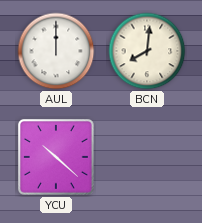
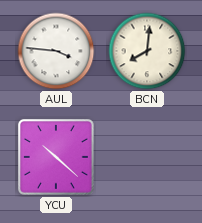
AUL: 12:00 -> 3:46 (56, 51)
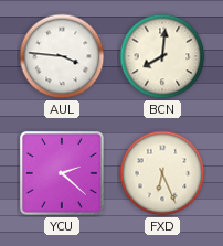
YCU: 10:22 -> 2:22 (62, 173)
FXD: none -> 6:26 (162, 173)
